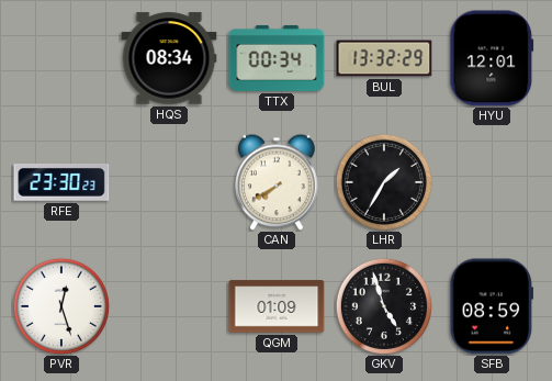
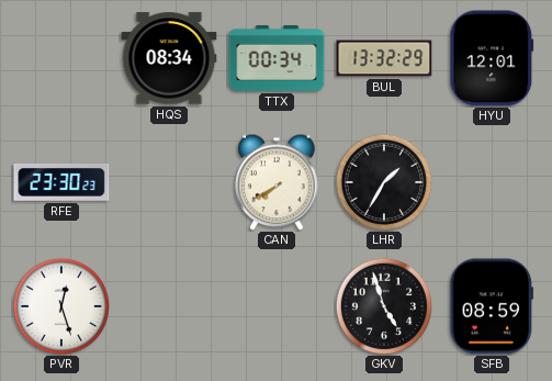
QGM: 01:09 -> none (277, 306)
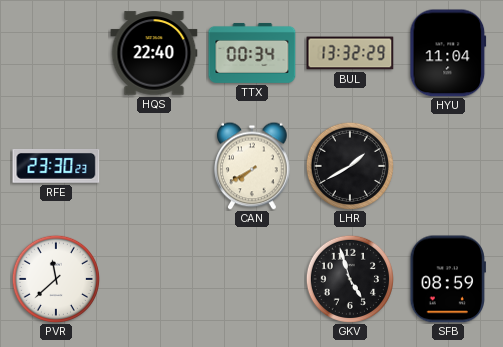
HQS: 08:34 -> 22:40 (154, 53)
HYU: 12:01 -> 11:04 (448, 53)
LHR: 1:35 -> 1:40 (349, 165)
PVR: 12:27 -> 11:38 (55, 278)
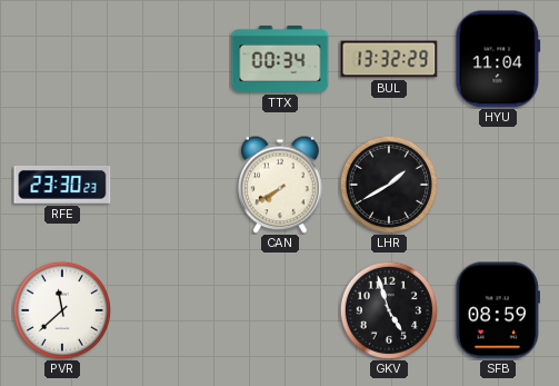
HQS: 22:40 -> none (154, 53)
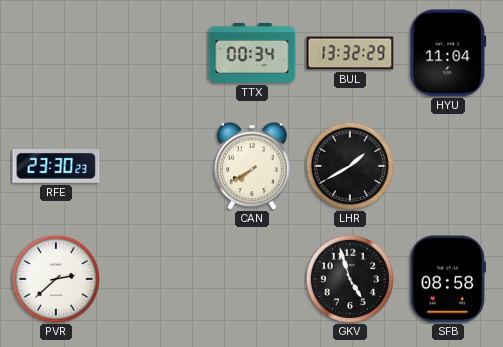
PVR: 11:38 -> 2:38 (55, 278)
SFB: 08:59 -> 08:58 (447, 279)
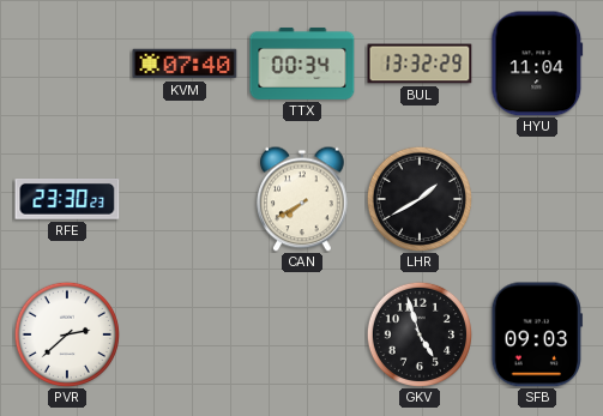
KVM: none -> 07:40 (185, 64)
SFB: 08:58 -> 09:03 (536, 334)
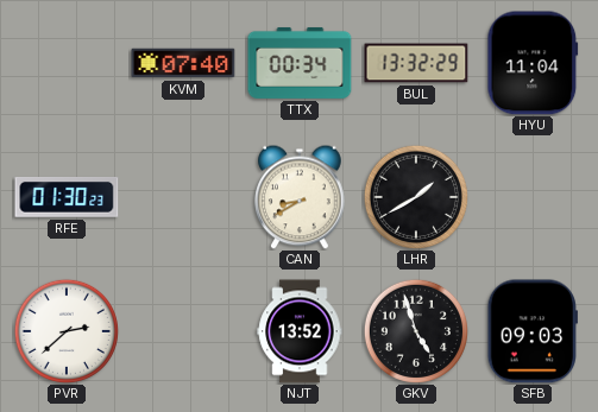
RFE: 23:30 -> 01:30 (67, 198)
CAN: 7:40 -> 8:40 (300, 197)
NJT: none -> 13:52 (300, 331)
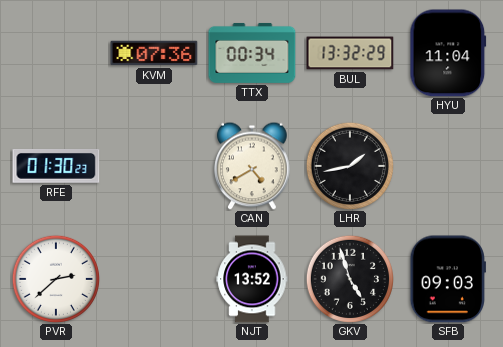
KVM: 07:40 -> 07:36 (154, 53)
CAN: 8:40 -> 4:40 (252, 166)
LHR: 1:40 -> 1:43 (349, 165)
